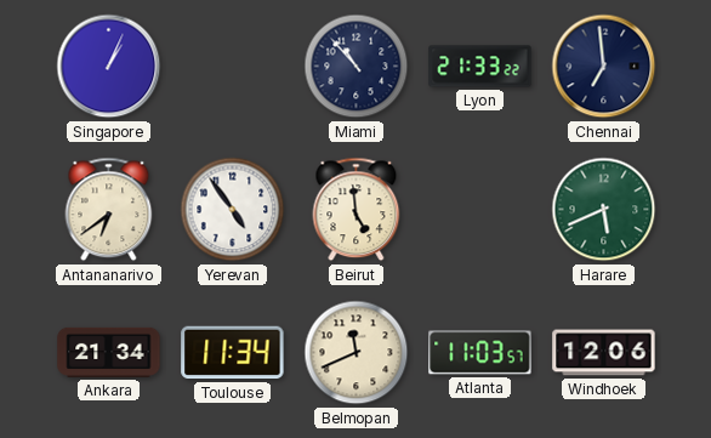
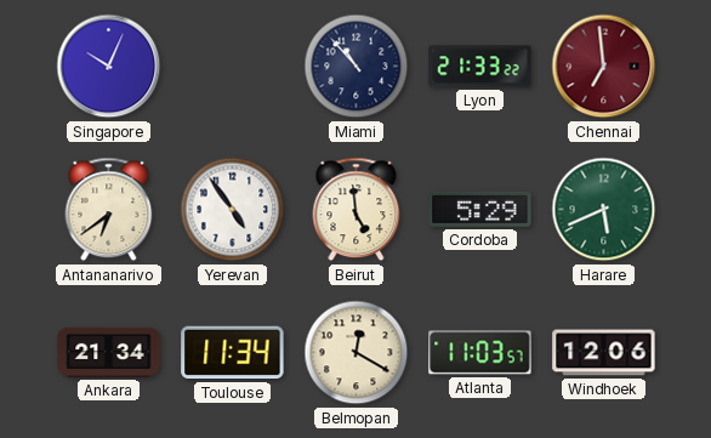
Singapore: 1:04 -> 10:04 (109, 67)
Chennai dial: navy -> burgundy (604, 67)
Cordoba: none -> 5:29 (480, 209)
Belmopan: 11:41 -> 12:20 (357, 353)
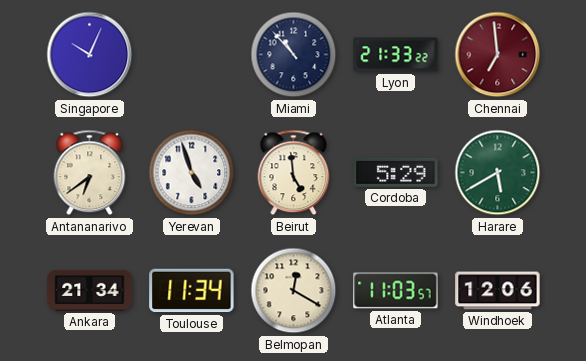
Yerevan: 4:54 -> 4:57 (192, 173)
Harare: 5:41 -> 5:40 (498, 173)
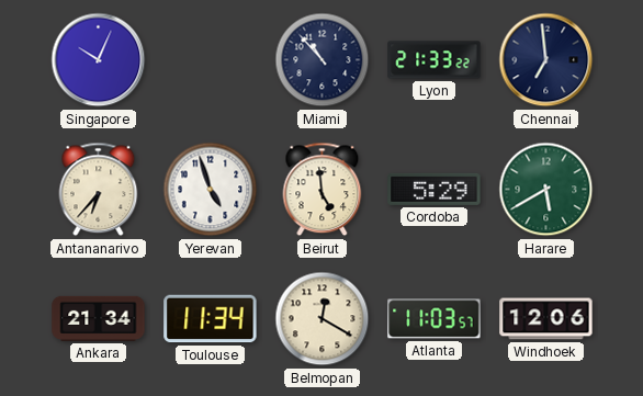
Chennai dial: burgundy -> navy (546, 60)
Antananarivo: 6:39 -> 6:37 (99, 190)
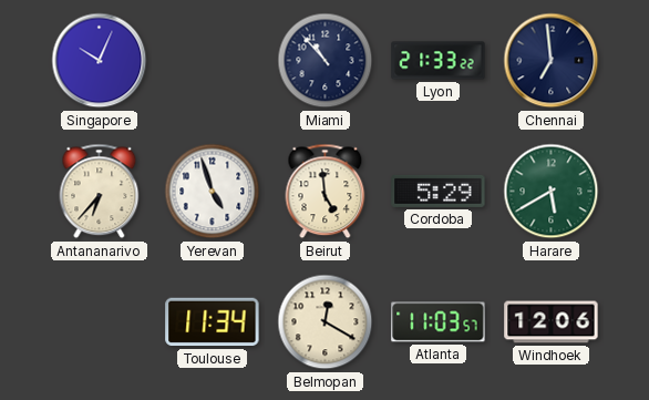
Ankara: 21:34 -> none (99, 318)
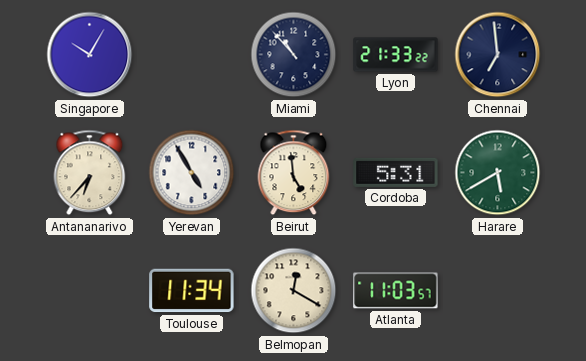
Singapore: 10:04 -> 10:05 (90, 55)
Yerevan: 4:57 -> 4:55 (192, 173)
Cordoba: 5:29 -> 5:31 (396, 172)
Windhoek: 12:06 -> none (552, 322)
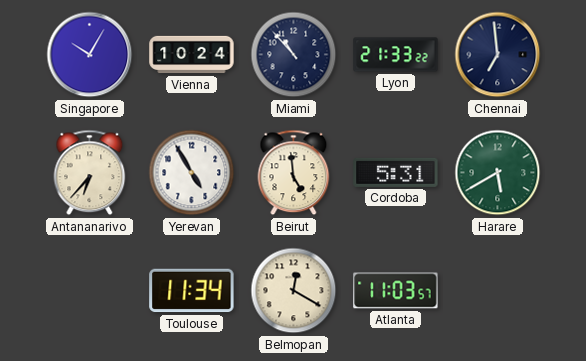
Vienna: none -> 10:24 (192, 55)
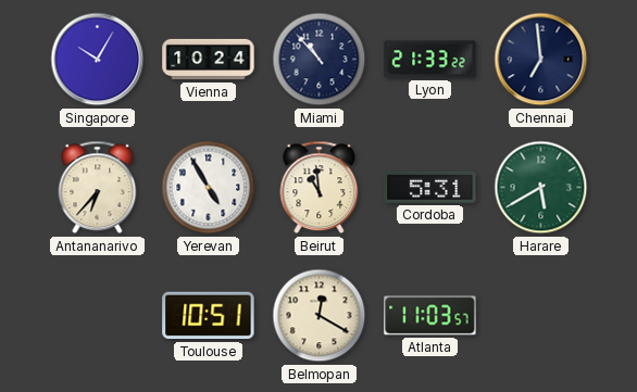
Beirut: 4:59 -> 10:59 (320, 188)
Toulouse: 11:34 -> 10:51 (209, 316)
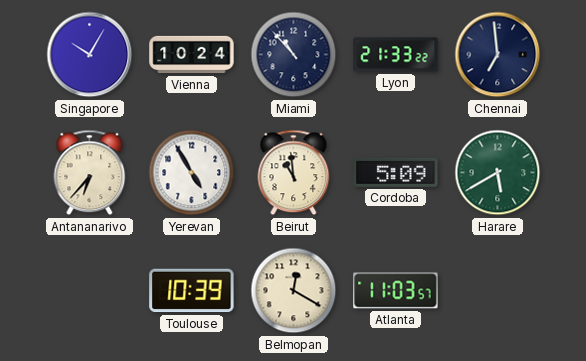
Cordoba: 5:31 -> 5:09 (396, 172)
Toulouse: 10:51 -> 10:39 (192, 291)
